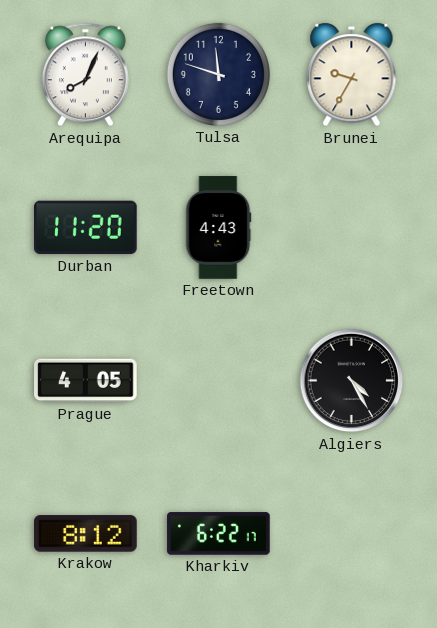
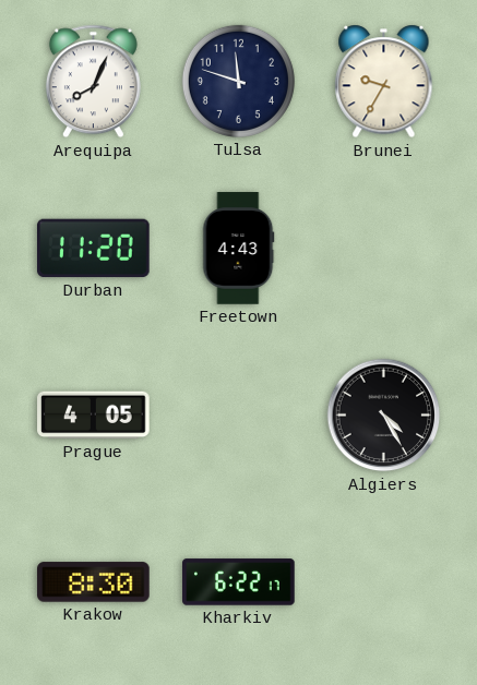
Krakow: 8:12 -> 8:30 (94, 582)
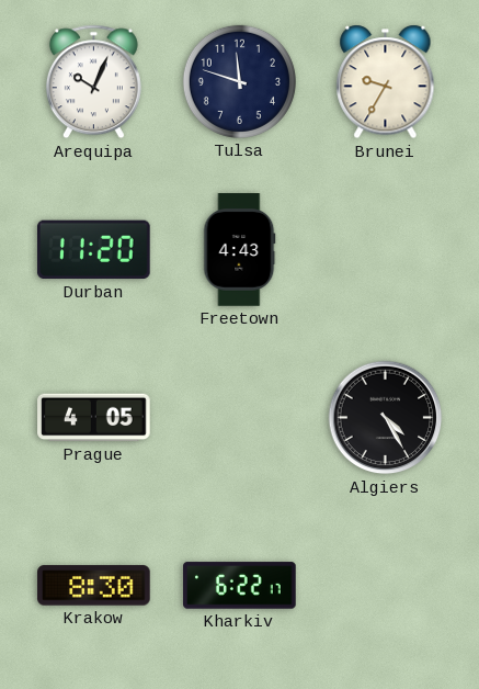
Arequipa: 8:04 -> 10:04 (93, 82)
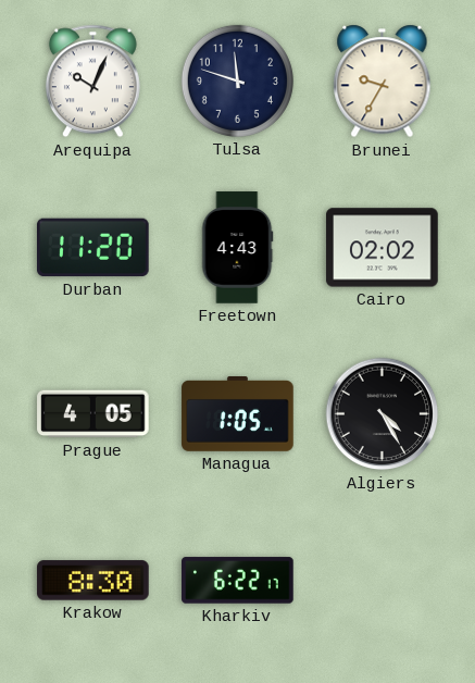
Cairo: none -> 02:02 (383, 248)
Managua: none -> 1:05 (238, 414)
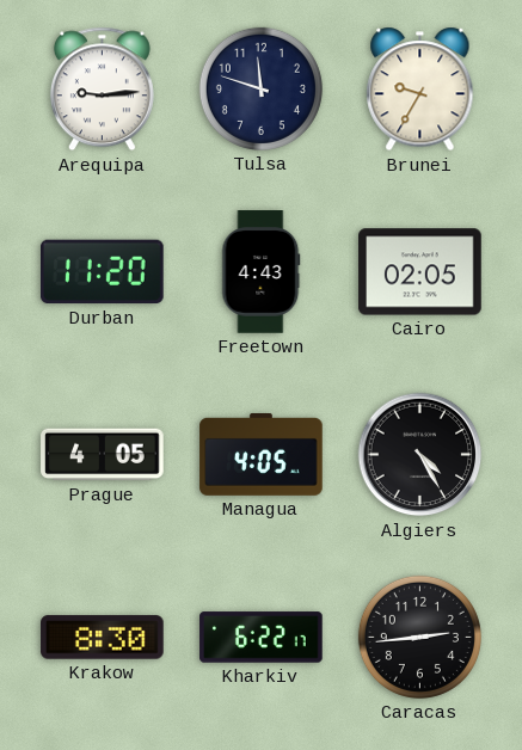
Arequipa: 10:04 -> 9:14 (102, 90)
Cairo: 02:02 -> 02:05 (420, 272)
Managua: 1:05 -> 4:05 (262, 455)
Caracas: none -> 2:44 (419, 637)
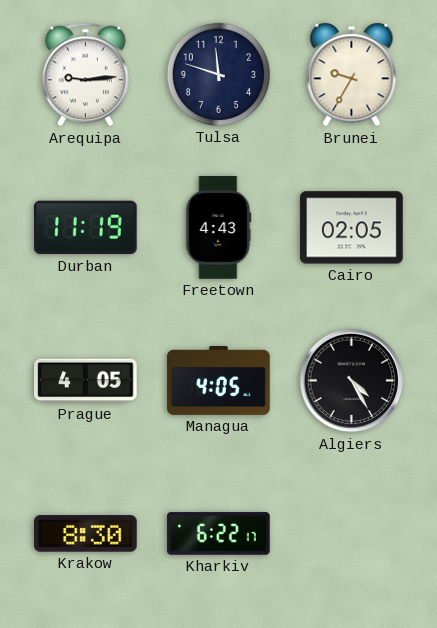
Durban: 11:20 -> 11:19 (86, 228)
Caracas: 2:44 -> none (419, 637)
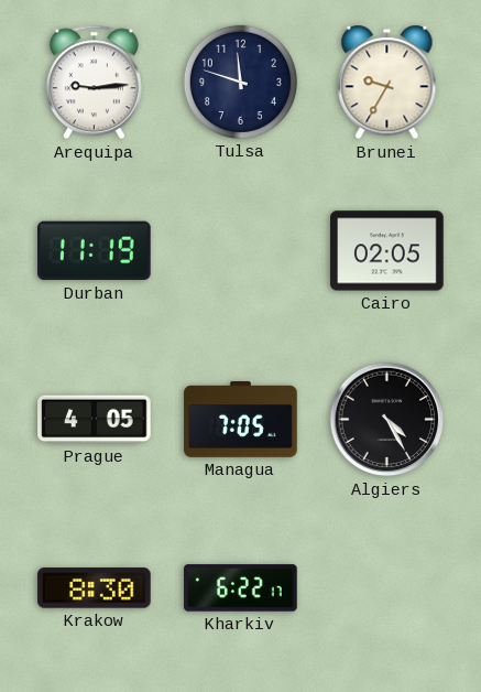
Freetown: 4:43 -> none (219, 228)
Managua: 4:05 -> 7:05 (241, 420)
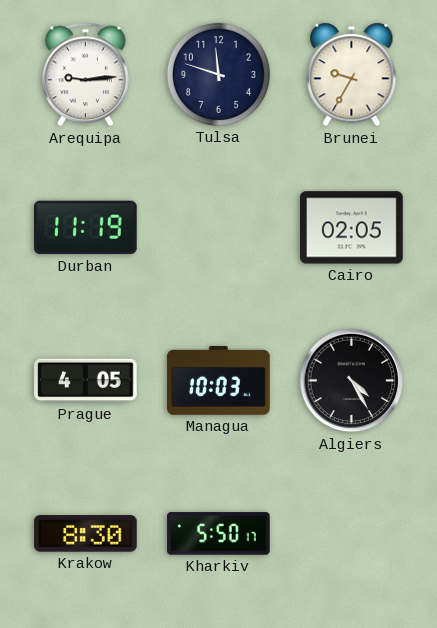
Managua: 7:05 -> 10:03 (219, 381)
Kharkiv: 6:22 -> 5:50 (219, 534)
